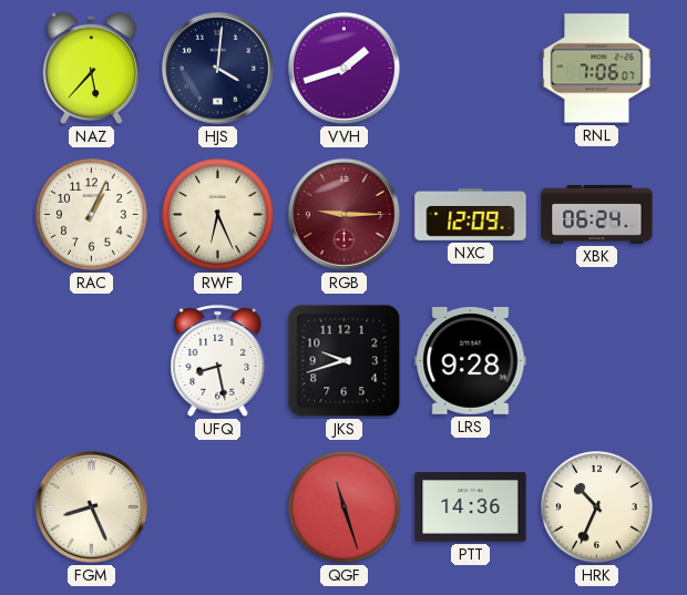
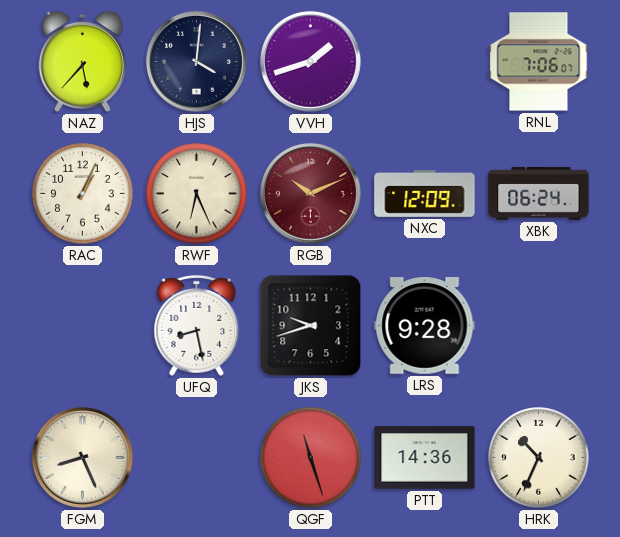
RGB: 9:15 -> 10:11 (310, 193)
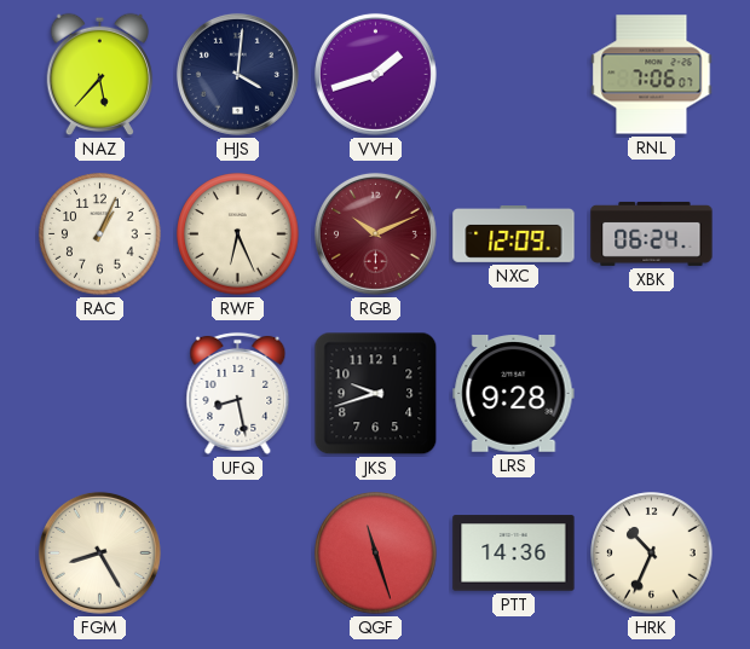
FGM: 8:26 -> 8:25 (99, 552)
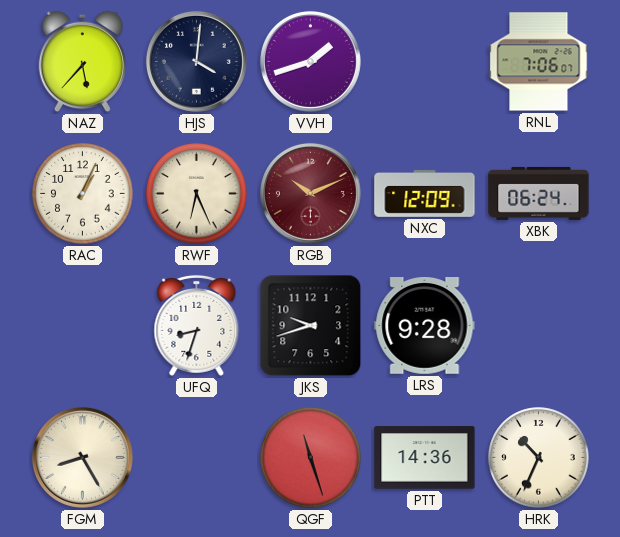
UFQ: 8:28 -> 8:33 (197, 325)
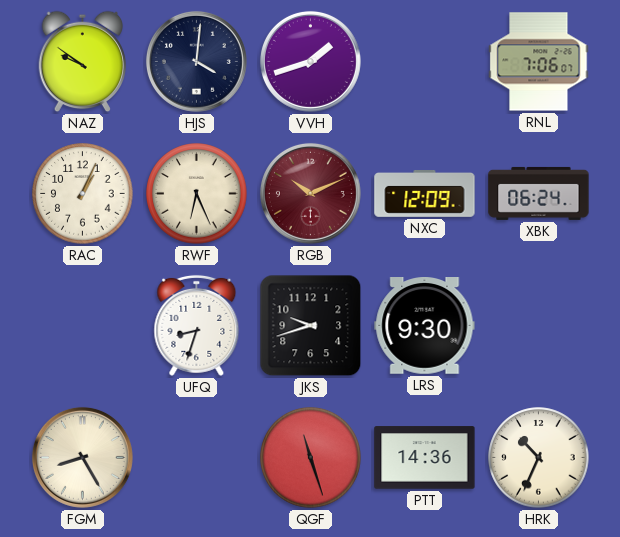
NAZ: 5:37 -> 9:51 (83, 62)
LRS: 9:28 -> 9:30 (425, 326)
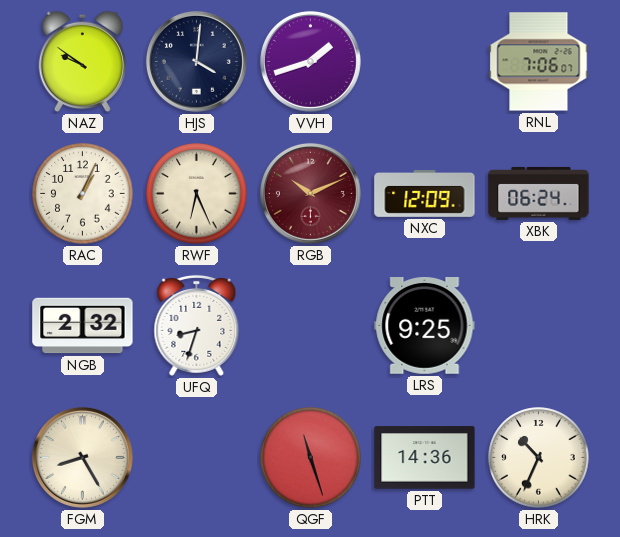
NGB: none -> 2:32 (83, 326)
JKS: 9:42 -> none (311, 326)
LRS: 9:30 -> 9:25 (425, 326)
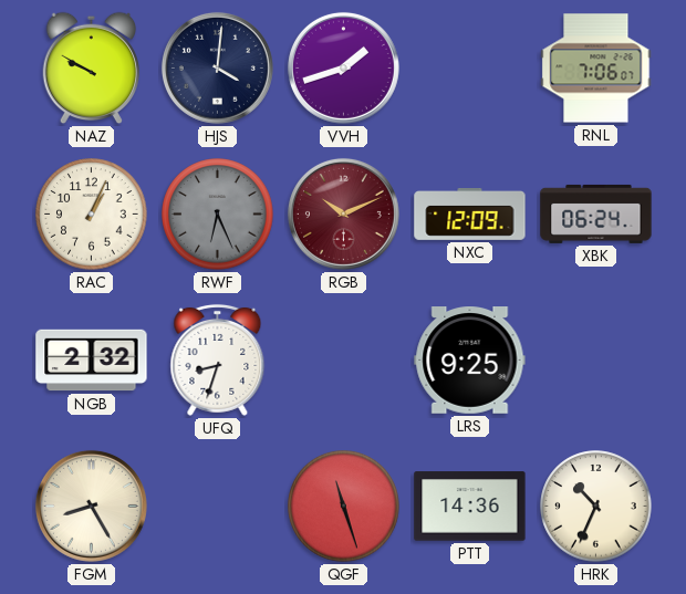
NAZ: 9:51 -> 9:50 (92, 69)
RWF dial: cream -> grey (218, 215)
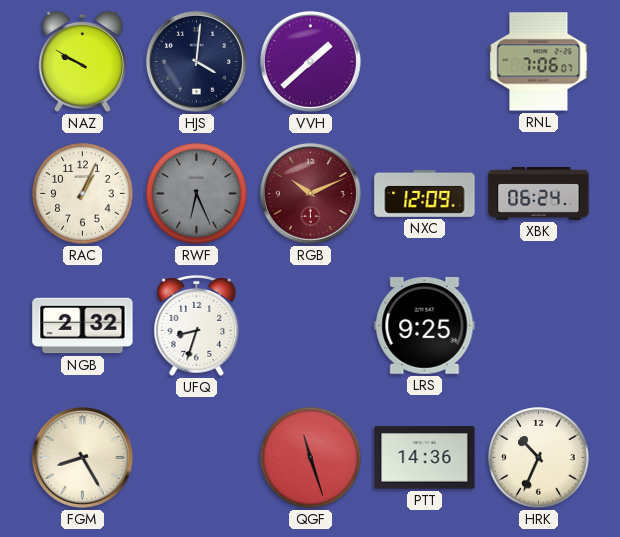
VVH: 1:42 -> 1:38 (310, 61)
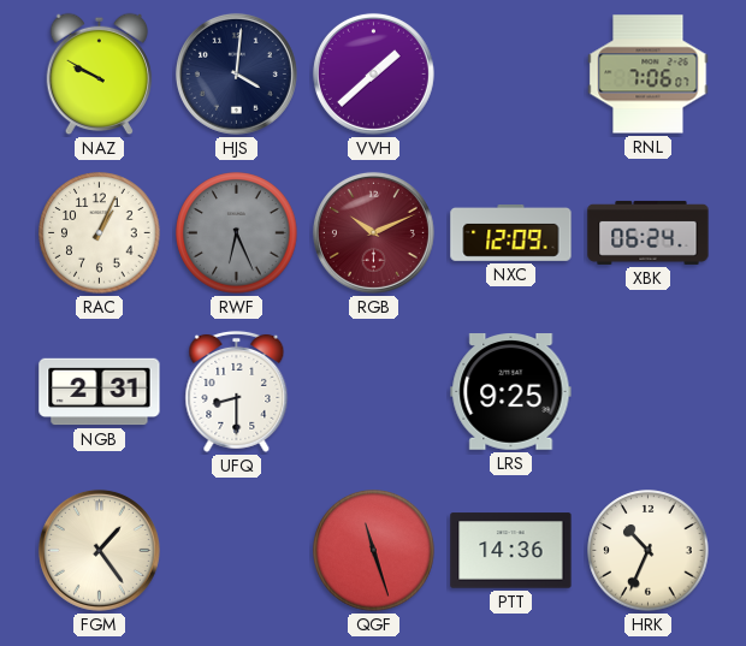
NGB: 2:32 -> 2:31 (100, 392)
UFQ: 8:33 -> 8:30 (237, 391)
FGM: 8:25 -> 1:24 (99, 550)
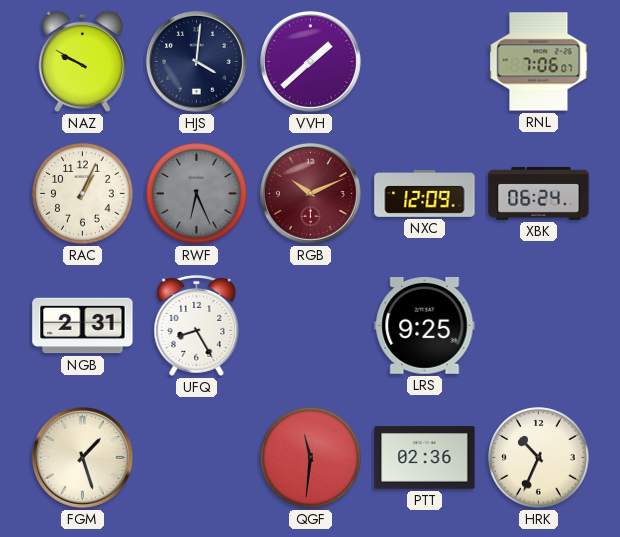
UFQ: 8:30 -> 8:25 (197, 325)
FGM: 1:24 -> 1:27 (82, 457)
QGF: 11:27 -> 11:31 (311, 458)
PTT: 14:36 -> 02:36 (425, 458)
